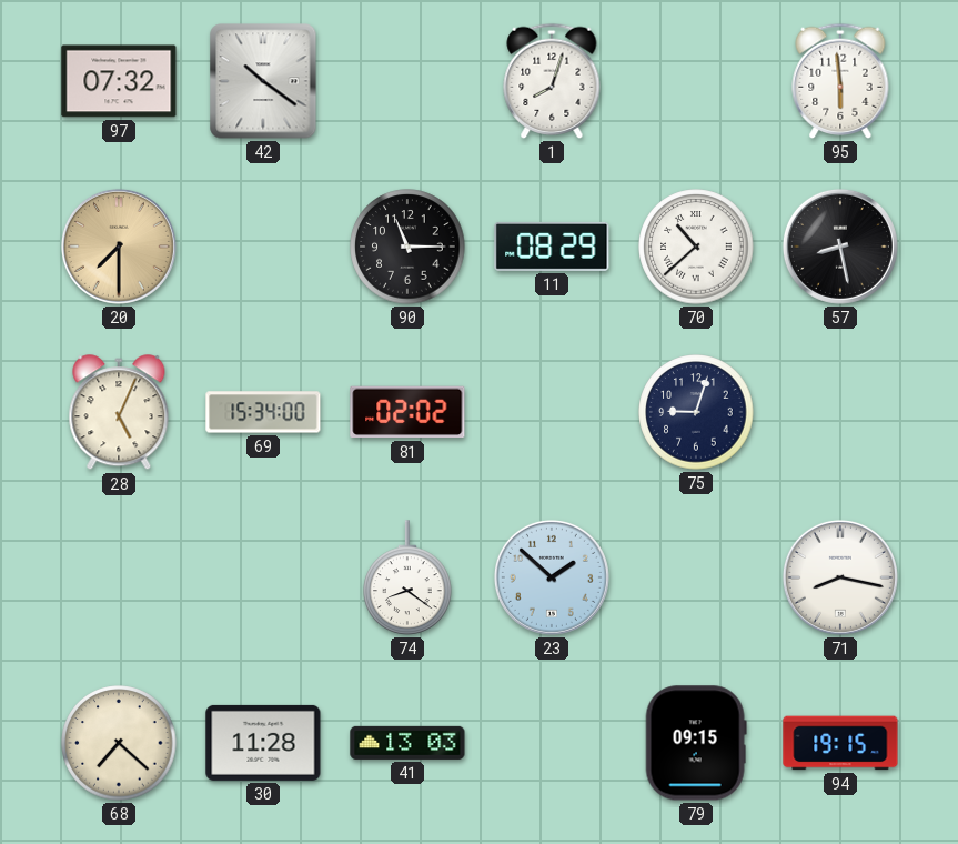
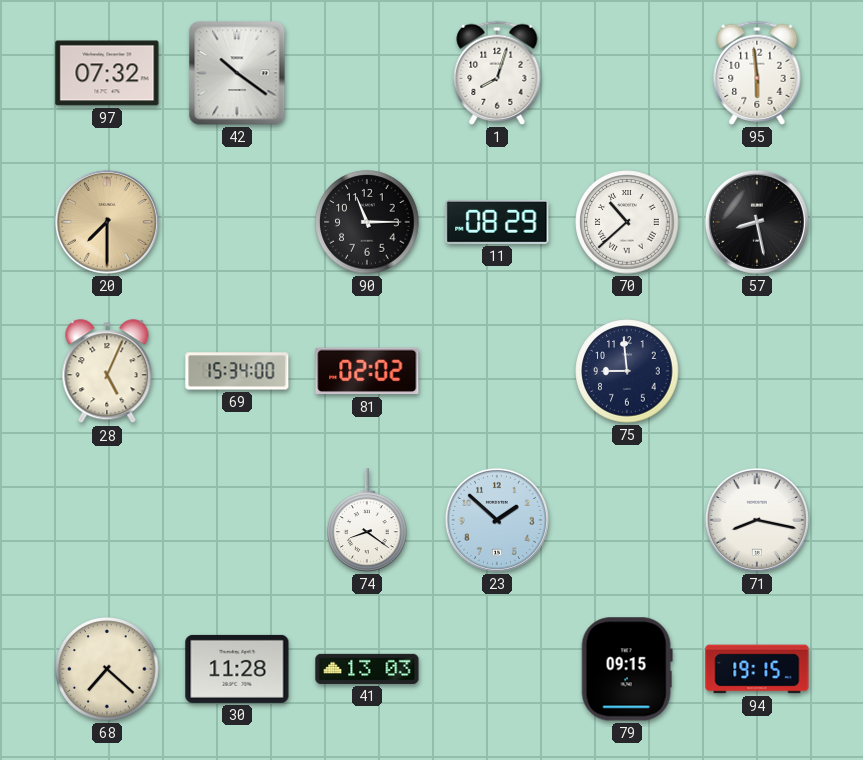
75: 9:03 -> 8:59 (627, 371)
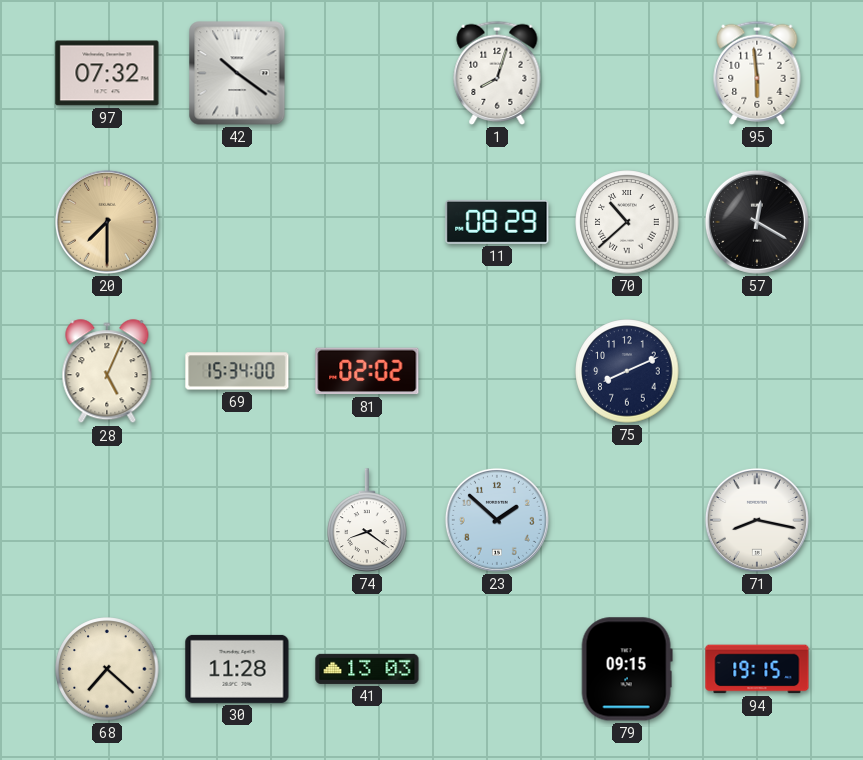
90: 11:15 -> none (367, 222)
57: 8:28 -> 12:20 (757, 222)
75: 8:59 -> 8:11 (627, 371)
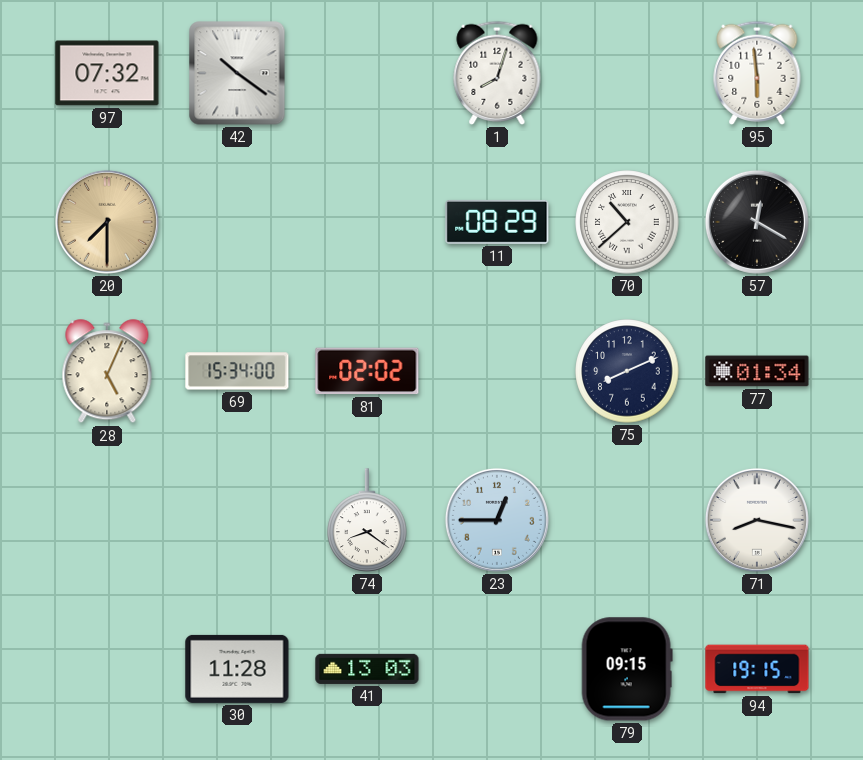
77: none -> 01:34 (757, 371)
23: 1:52 -> 12:45 (497, 520)
68: 7:22 -> none (107, 669)
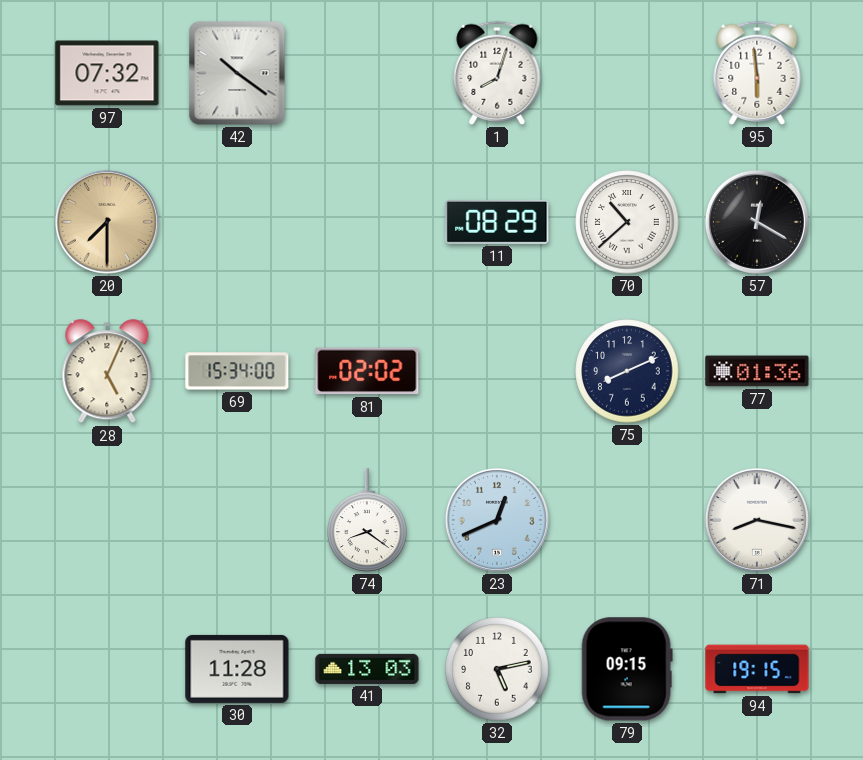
77: 01:34 -> 01:36 (757, 371)
23: 12:45 -> 12:41 (497, 520)
32: none -> 5:13 (497, 669)
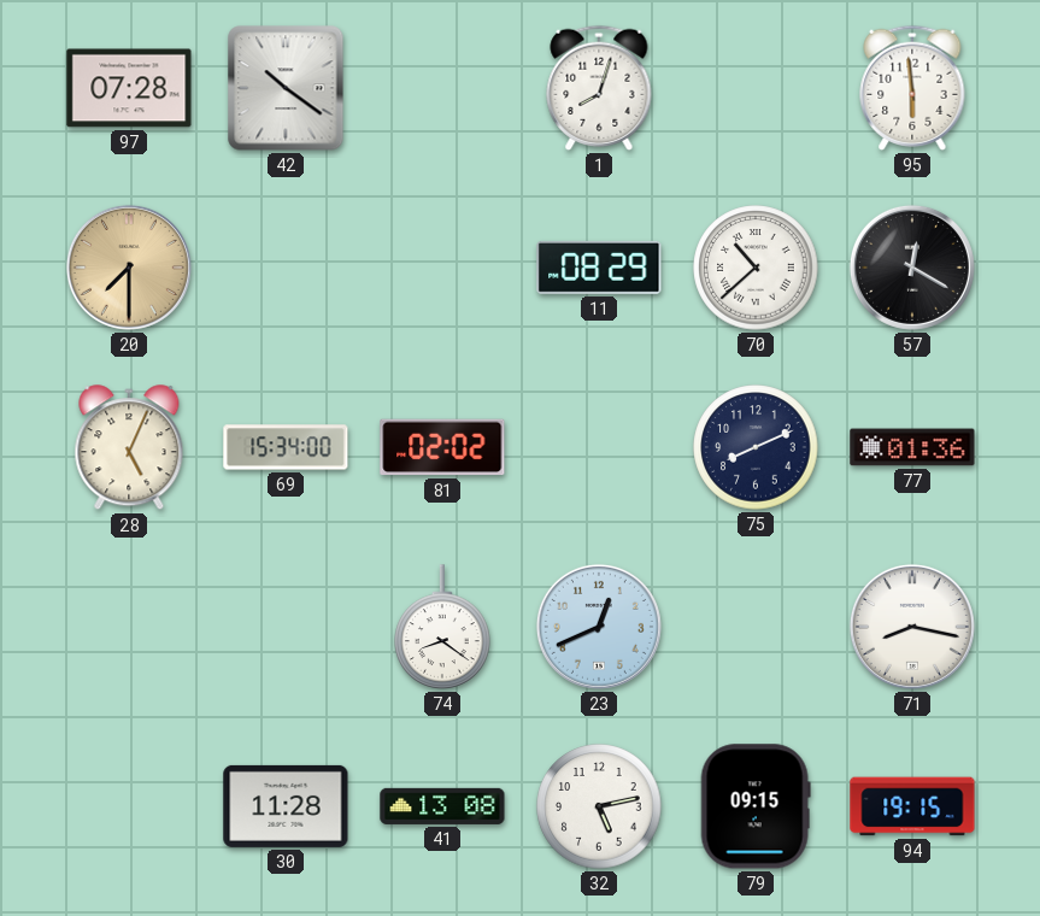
97: 07:32 -> 07:28 (129, 88)
41: 13:03 -> 13:08 (442, 806)
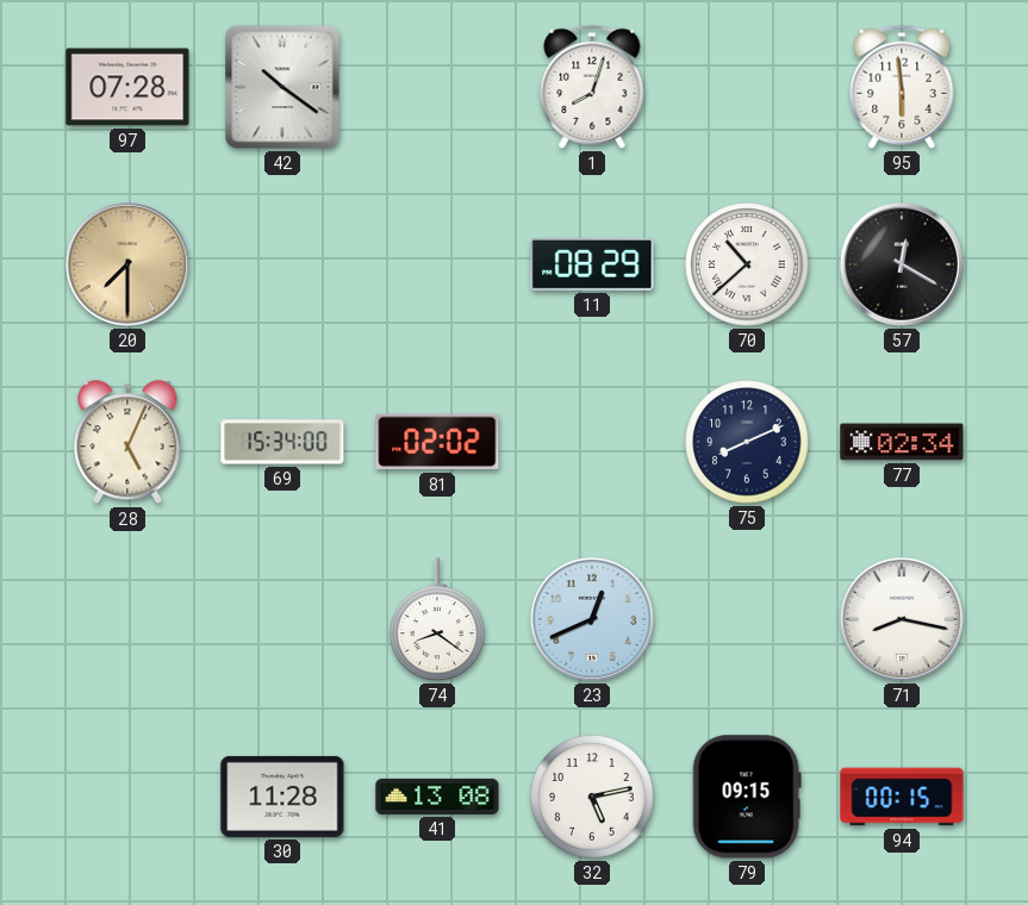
77: 01:36 -> 02:34 (902, 442)
94: 19:15 -> 00:15 (902, 797)
